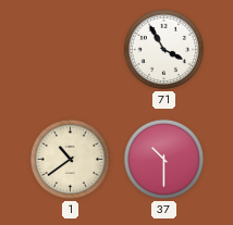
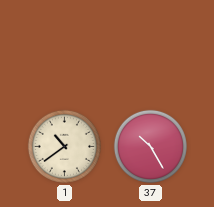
71: 3:55 -> none (163, 49)
37: 10:30 -> 10:25 (150, 146)
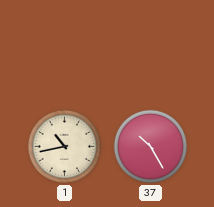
1: 10:39 -> 10:43 (64, 146)
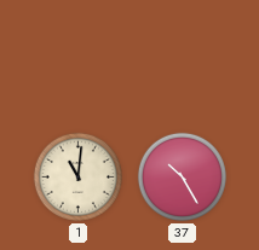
1: 10:43 -> 11:01 (77, 176)
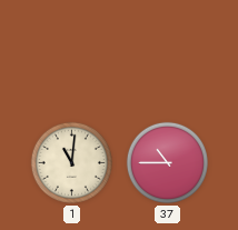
37: 10:25 -> 10:45 (167, 162)
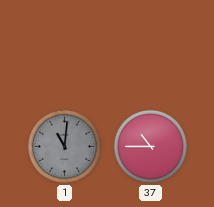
1 dial: cream -> grey (64, 146)
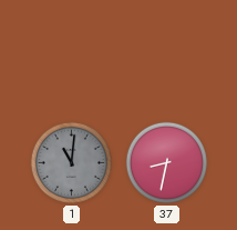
37: 10:45 -> 8:32 (166, 162)
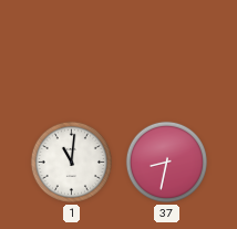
1 dial: grey -> white (71, 162)
